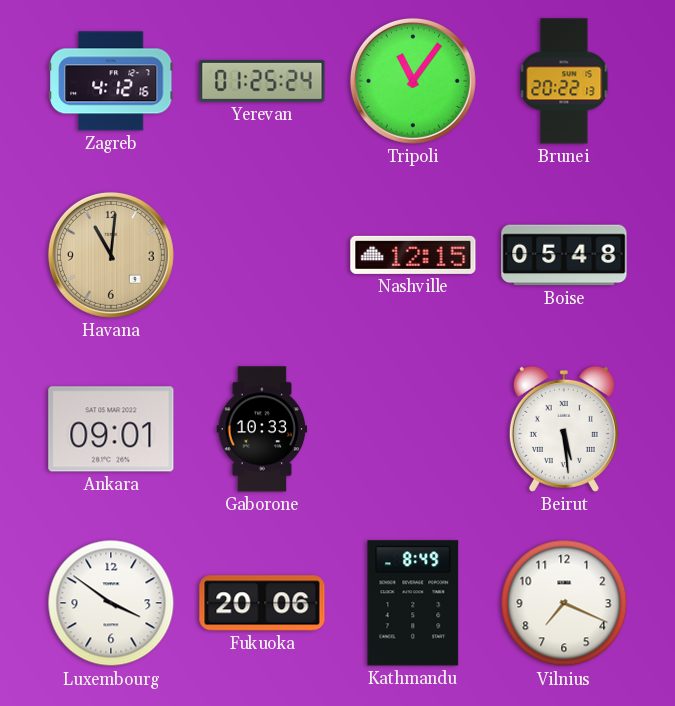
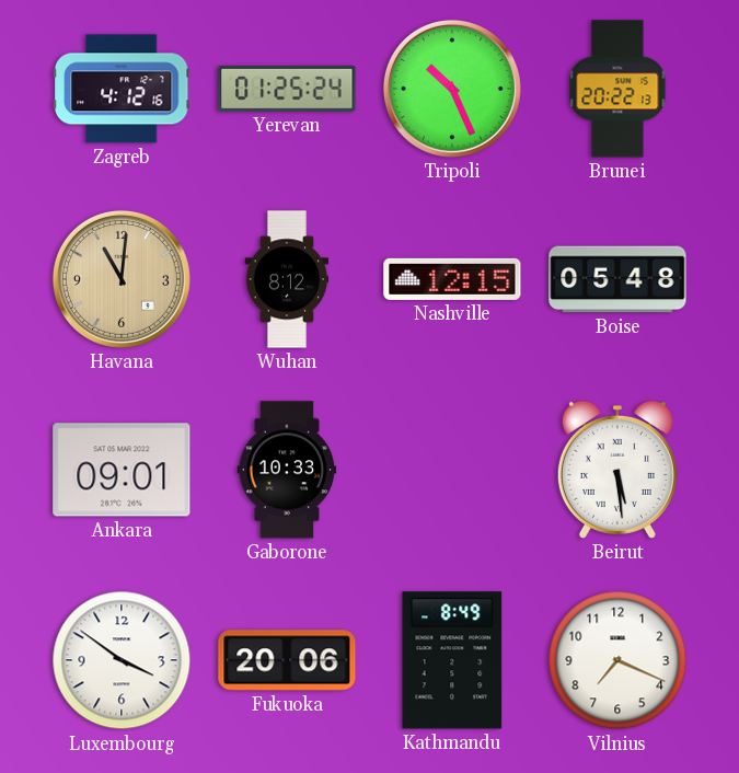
Tripoli: 11:06 -> 10:26 (452, 89)
Wuhan: none -> 8:12 (287, 279)
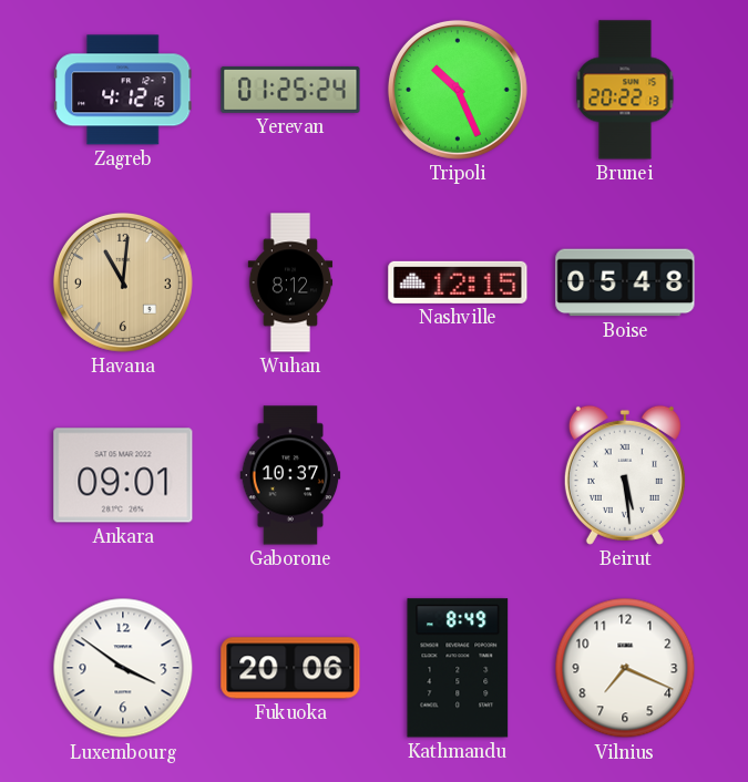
Gaborone: 10:33 -> 10:37 (290, 475)
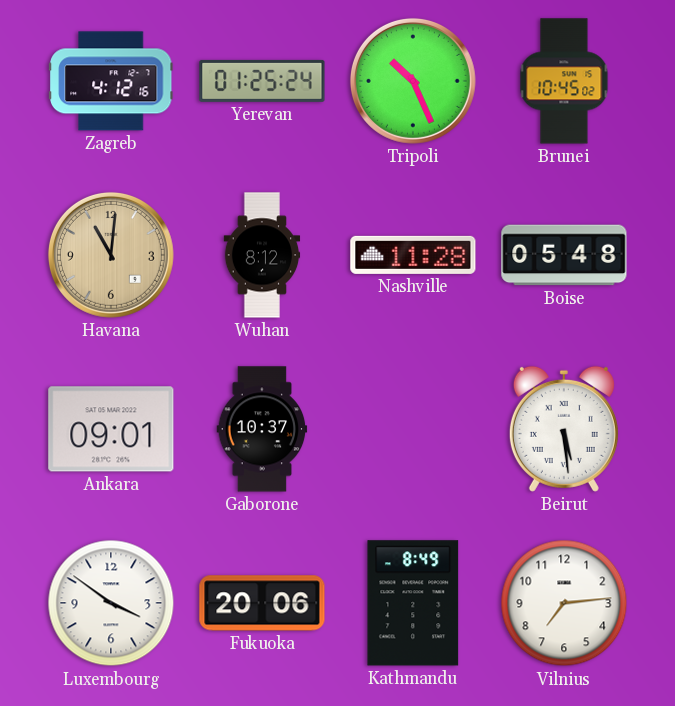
Brunei: 20:22 -> 10:45 (564, 81)
Nashville: 12:15 -> 11:28 (413, 255)
Vilnius: 7:19 -> 7:14 (564, 603)
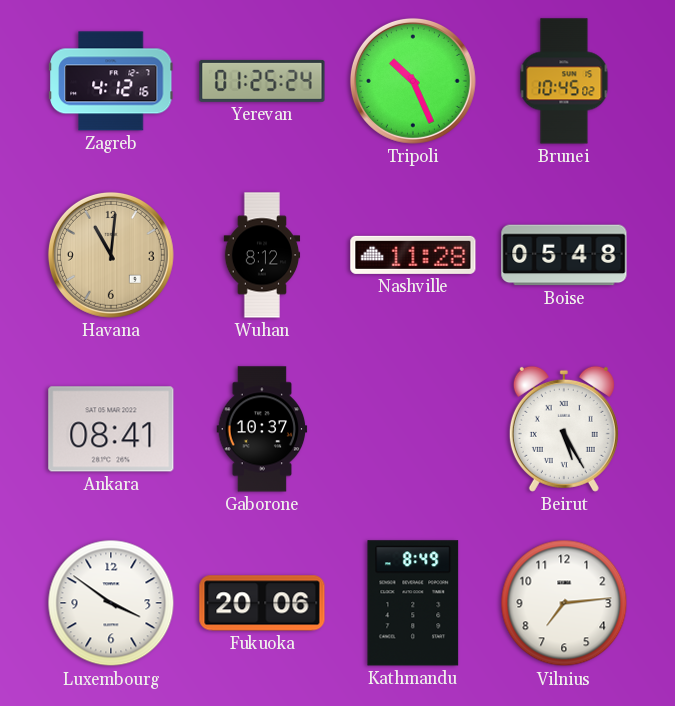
Ankara: 09:01 -> 08:41 (111, 429)
Beirut: 5:29 -> 5:25 (564, 429)
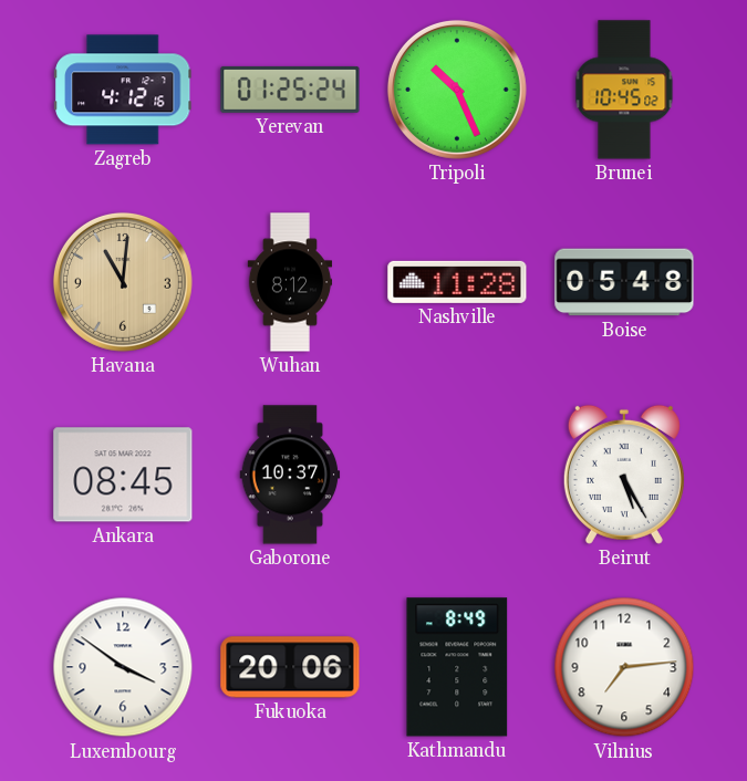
Ankara: 08:41 -> 08:45 (123, 475)
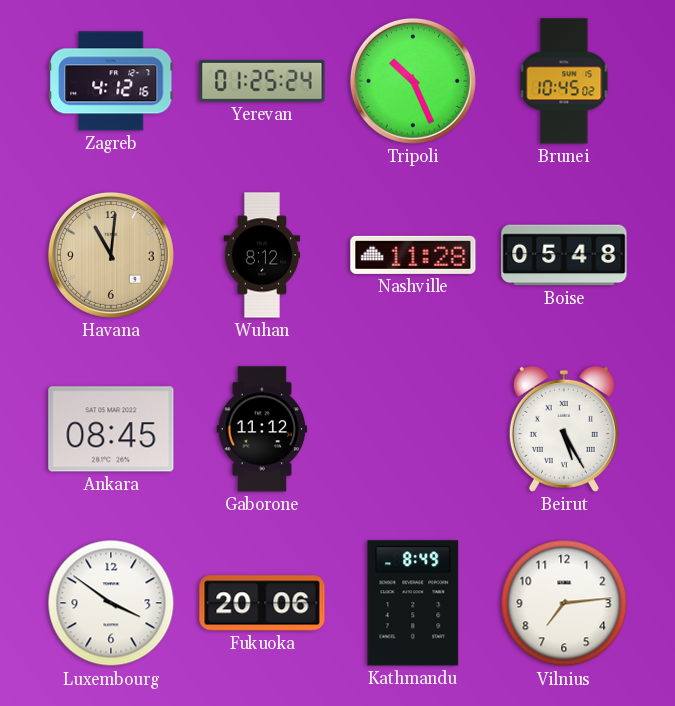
Gaborone: 10:37 -> 11:12 (262, 429)
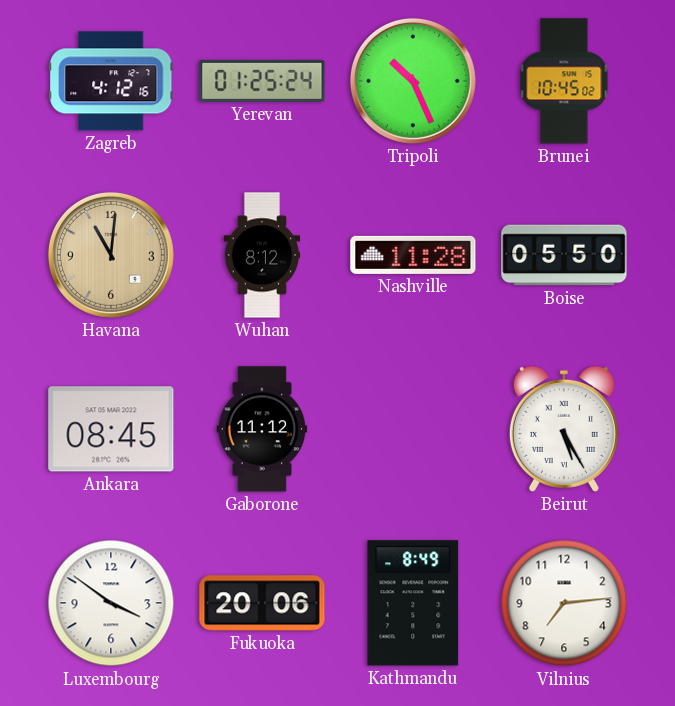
Boise: 05:48 -> 05:50 (564, 255)
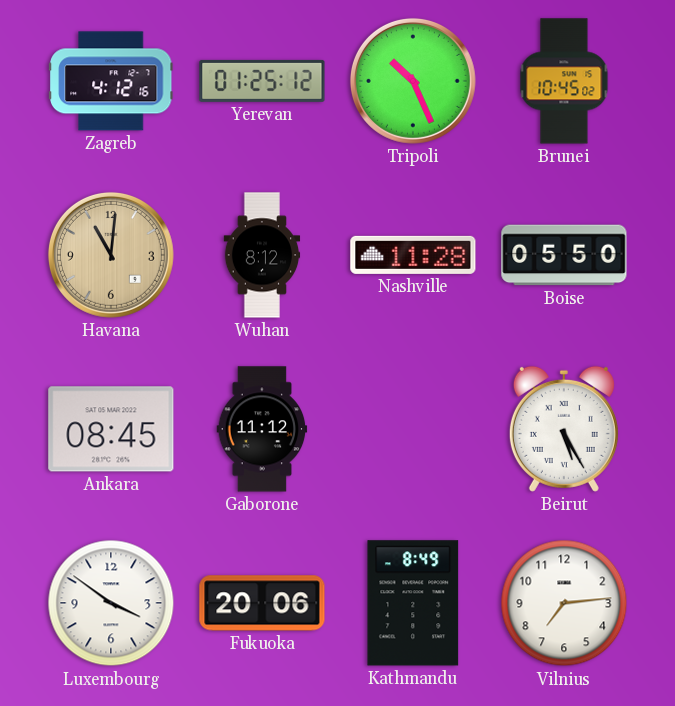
Yerevan: 01:25:24 -> 01:25:12 (262, 81)
